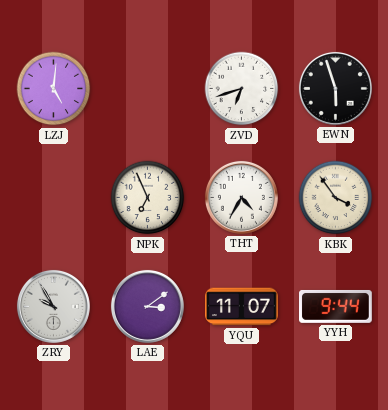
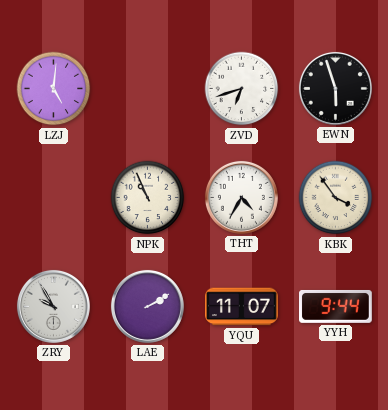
NPK: 6:56 -> 10:56 (148, 198)
LAE: 3:09 -> 2:10 (147, 306)
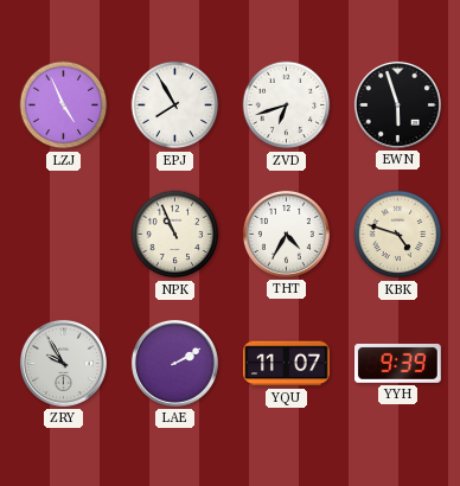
LZJ: 5:01 -> 4:56 (64, 105)
EPJ: none -> 7:55 (175, 105)
KBK: 3:54 -> 4:48 (398, 235)
YYH: 9:44 -> 9:39 (398, 363)
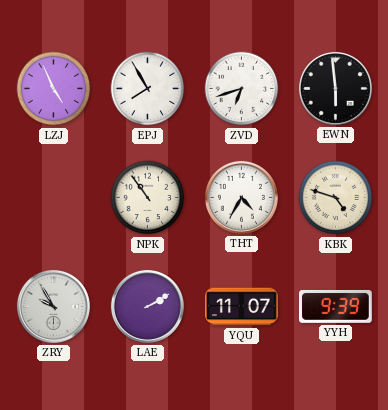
EWN: 5:57 -> 5:59 (335, 88)
NPK: 10:56 -> 10:54 (148, 198)
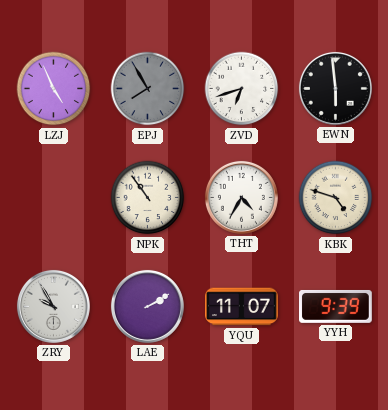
EPJ dial: white -> grey (148, 89)
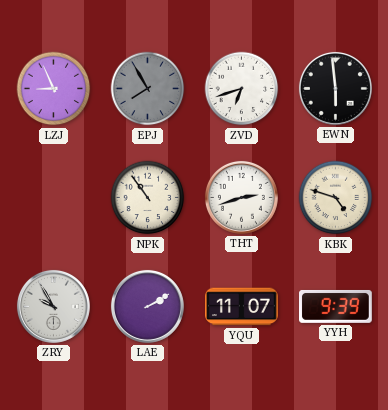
LZJ: 4:56 -> 8:56 (54, 89)
THT: 4:35 -> 2:42 (241, 197)
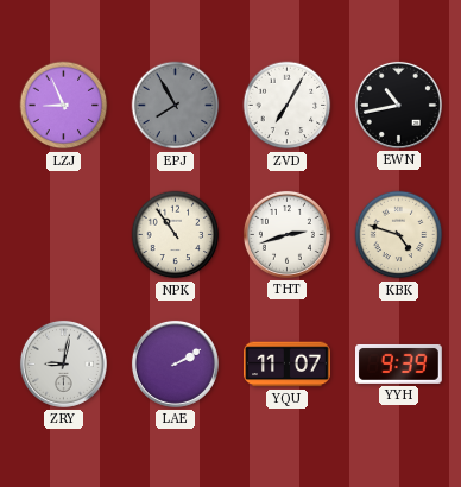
ZVD: 6:42 -> 7:05 (288, 106)
EWN: 5:59 -> 10:43 (398, 105)
ZRY: 9:55 -> 9:02 (63, 363)
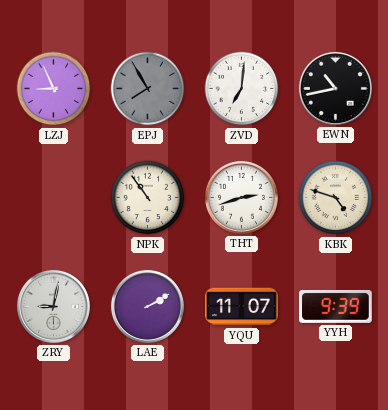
ZVD: 7:05 -> 7:01 (242, 89)
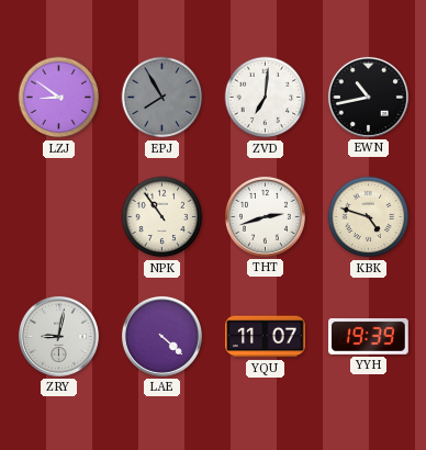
LZJ: 8:56 -> 8:51 (59, 98)
LAE: 2:10 -> 4:22 (161, 336)
YYH: 9:39 -> 19:39 (369, 336)
